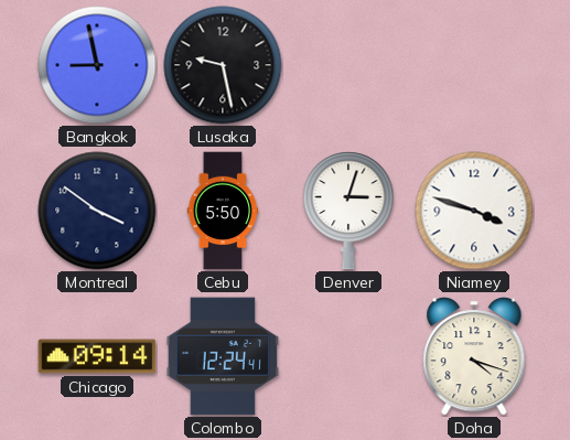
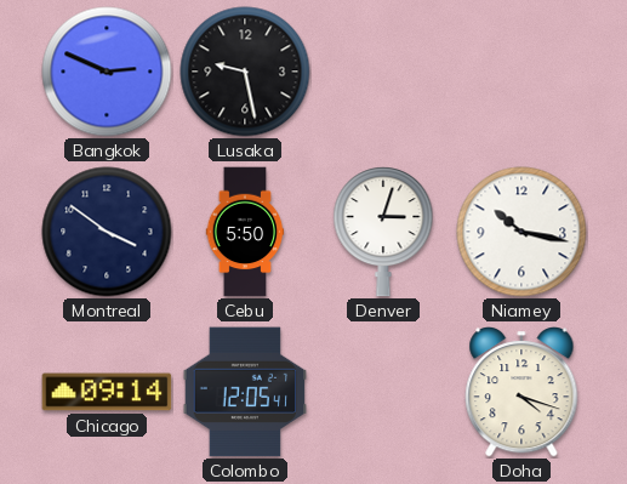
Bangkok: 8:58 -> 2:49 (107, 72)
Niamey: 3:48 -> 10:17 (521, 232)
Colombo: 12:24 -> 12:05 (245, 392)
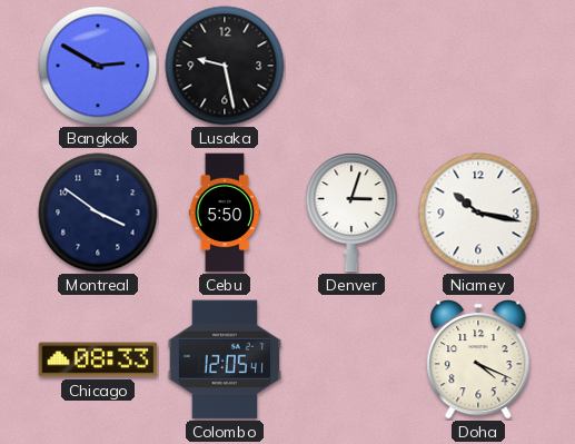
Bangkok: 2:49 -> 2:50 (98, 66)
Chicago: 09:14 -> 08:33 (98, 359)
Doha: 4:18 -> 4:19 (478, 361)
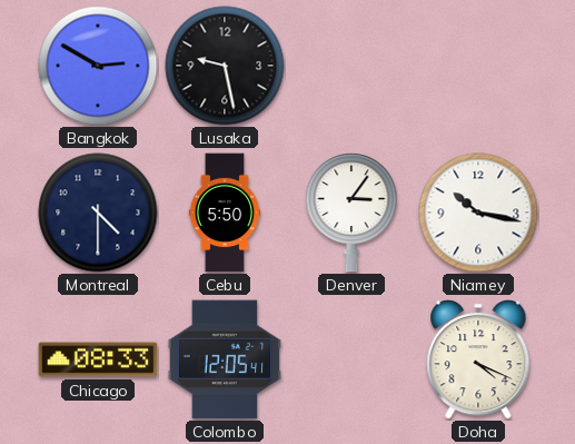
Montreal: 3:51 -> 4:30 (98, 213)
Denver: 3:03 -> 3:06 (351, 213)
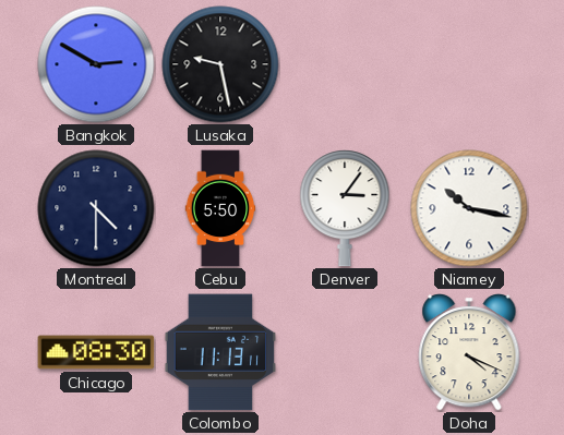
Chicago: 08:33 -> 08:30 (96, 352)
Colombo: 12:05 -> 11:13 (220, 352)
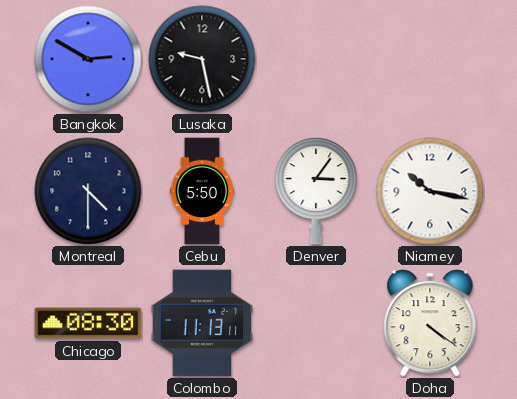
Doha: 4:19 -> 4:21 (430, 324)
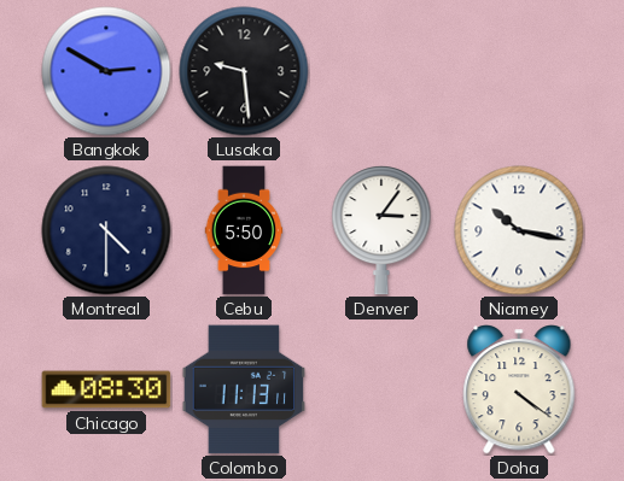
Lusaka: 9:28 -> 9:29 (244, 71)
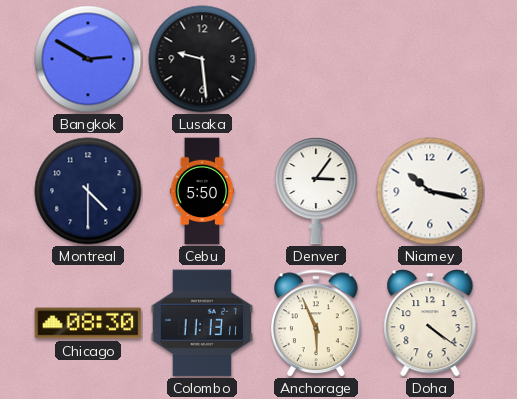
Anchorage: none -> 5:56 (317, 323)
